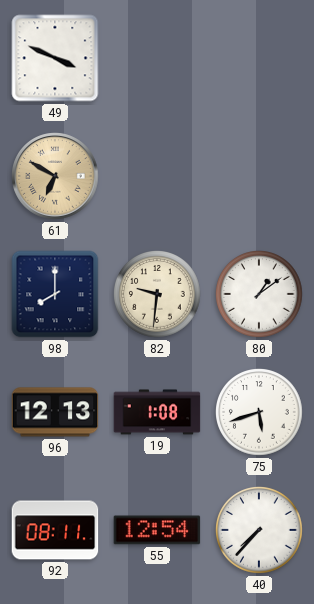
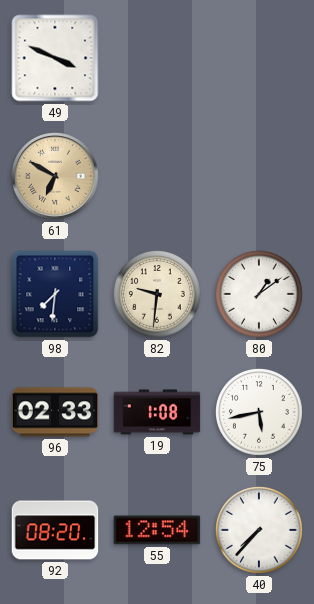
98: 8:00 -> 7:31 (55, 294)
96: 12:13 -> 02:33 (55, 412)
75: 5:42 -> 5:43 (259, 412)
92: 08:11 -> 08:20 (55, 530)
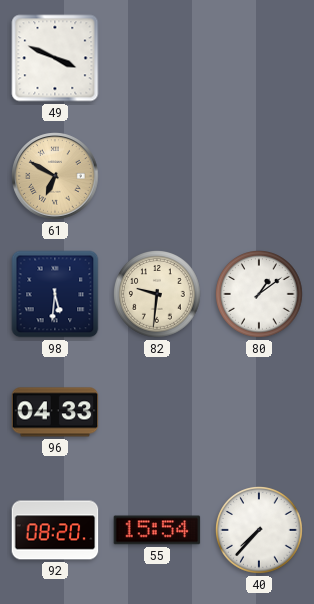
98: 7:31 -> 5:31 (55, 294)
96: 02:33 -> 04:33 (55, 412)
19: 1:08 -> none (157, 412)
75: 5:43 -> none (259, 412)
55: 12:54 -> 15:54 (157, 530)
